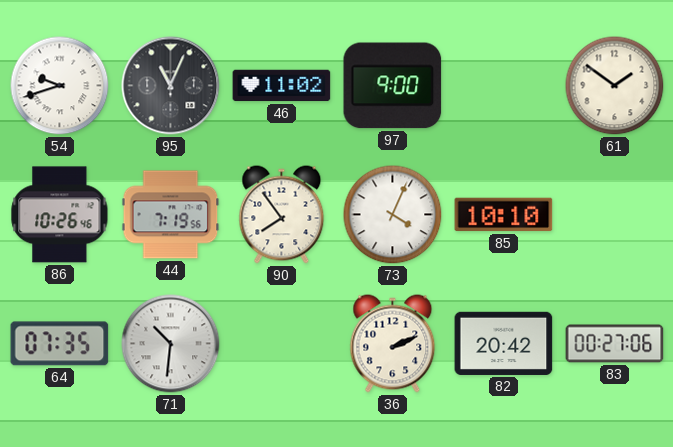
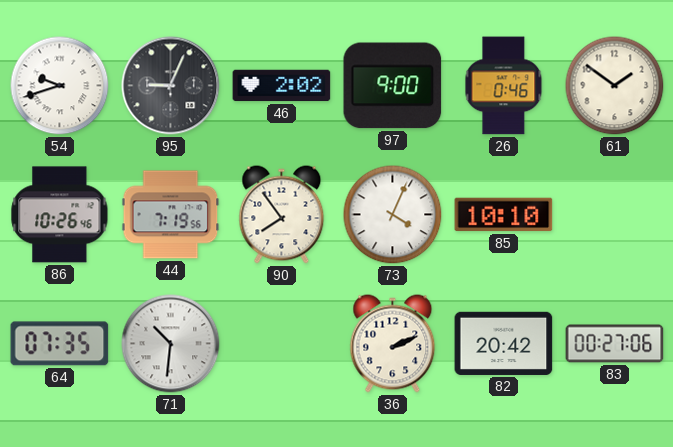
95: 11:04 -> 9:04 (171, 86)
46: 11:02 -> 2:02 (282, 86)
26: none -> 0:46 (504, 86)
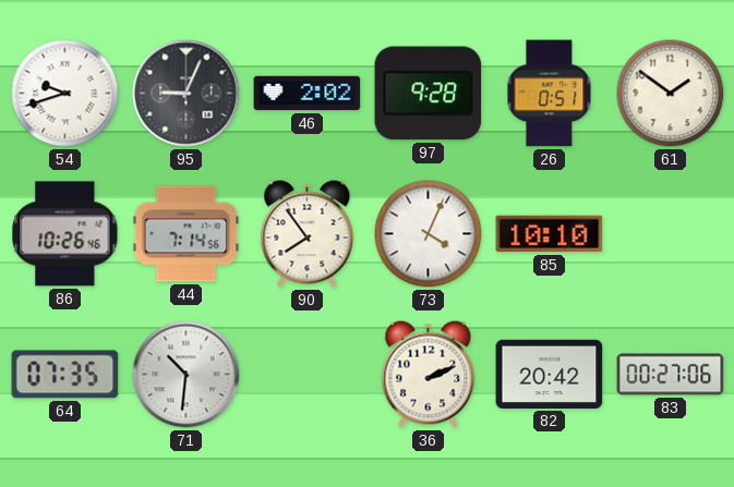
97: 9:00 -> 9:28 (429, 94)
26: 0:46 -> 0:51 (550, 94)
44: 7:19 -> 7:14 (186, 234)
